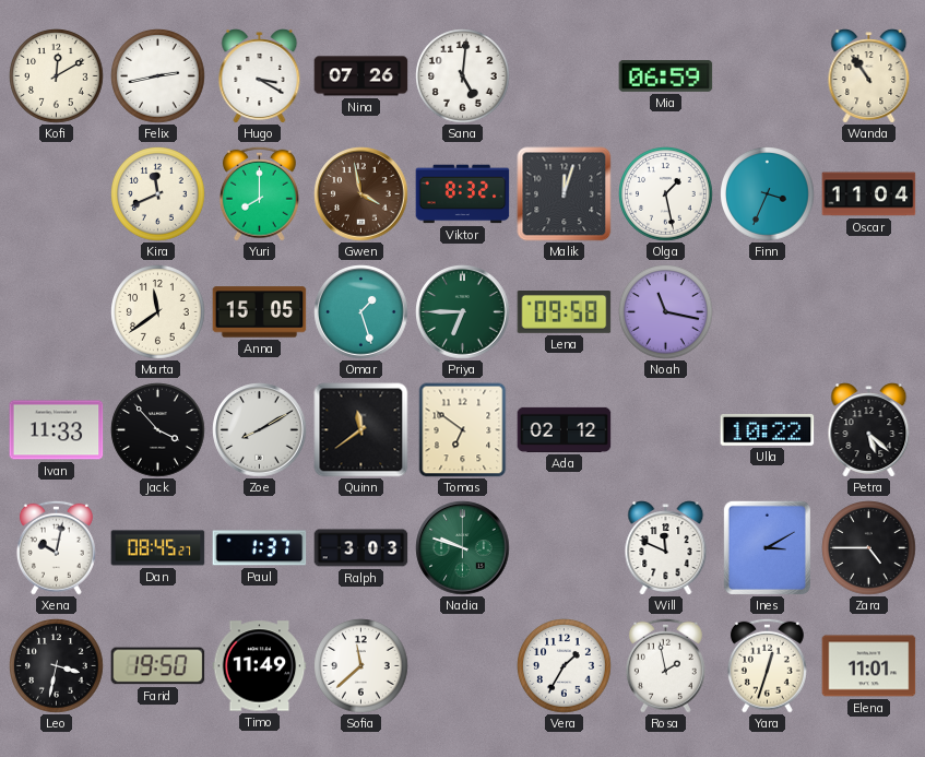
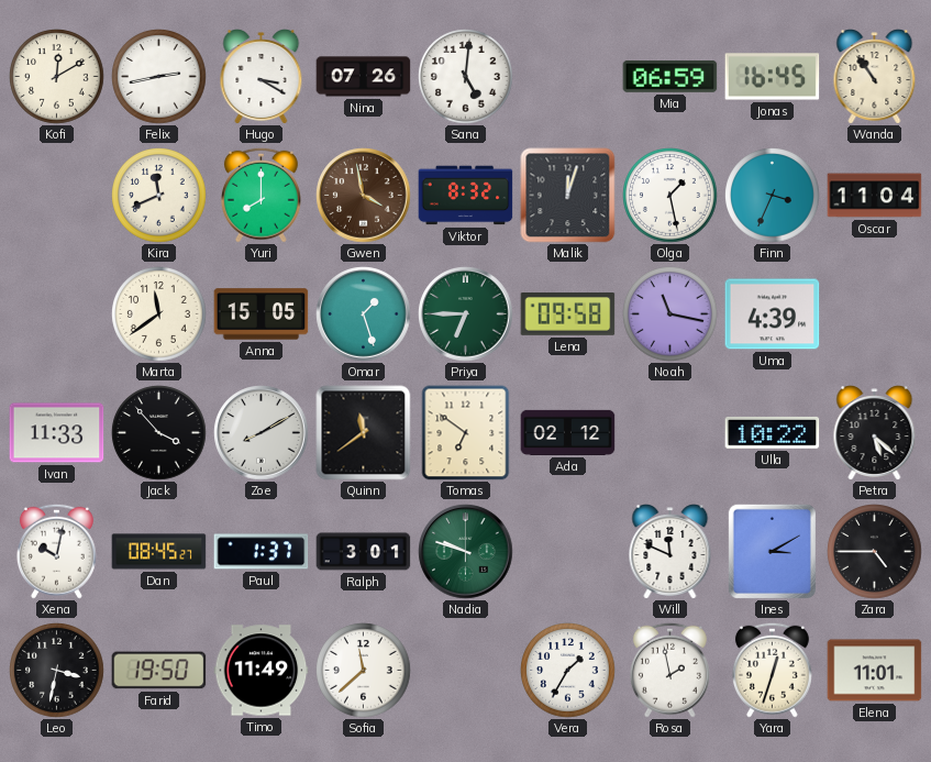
Jonas: none -> 16:45 (773, 77)
Uma: none -> 4:39 (773, 314)
Ralph: 3:03 -> 3:01 (364, 552)
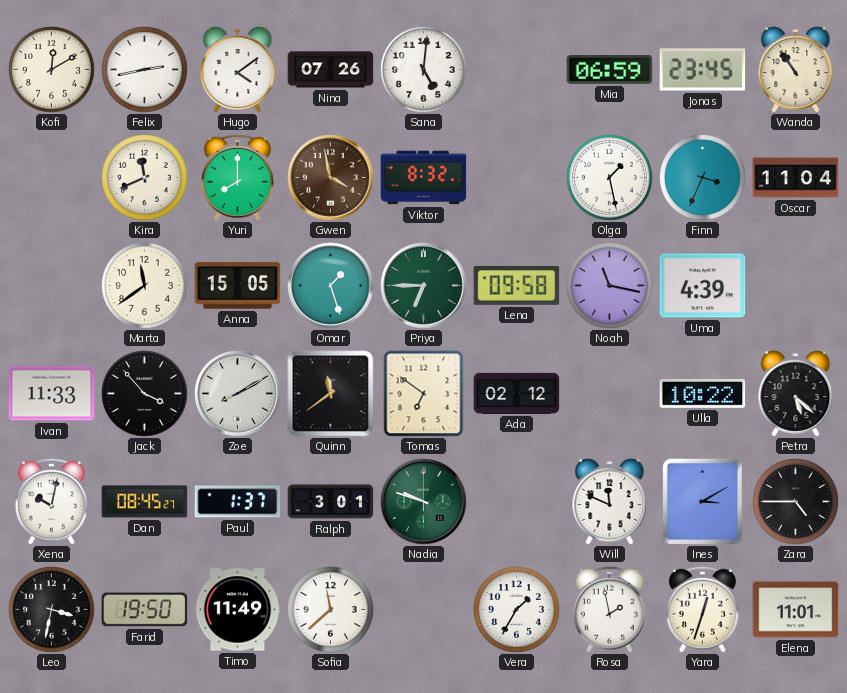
Hugo: 3:20 -> 4:09 (238, 70)
Jonas: 16:45 -> 23:45 (703, 70)
Malik: 12:03 -> none (568, 196)
